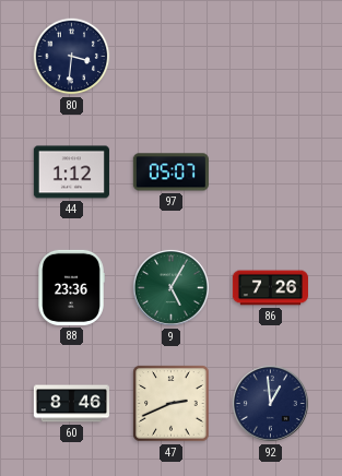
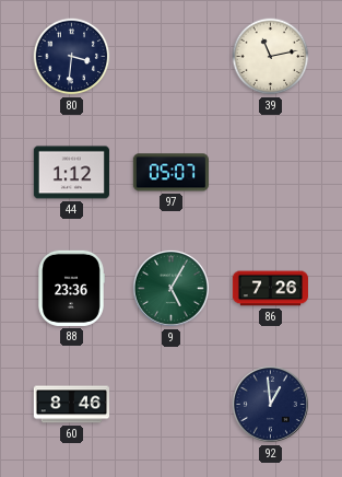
39: none -> 11:13 (271, 57)
47: 2:41 -> none (172, 404)
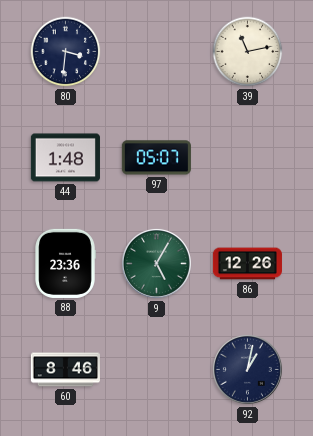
44: 1:12 -> 1:48 (65, 158)
86: 7:26 -> 12:26 (247, 264)
92: 12:59 -> 1:02 (247, 369)
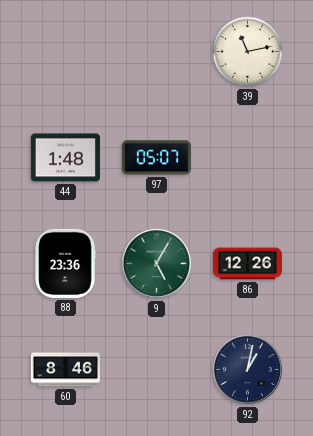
80: 3:31 -> none (66, 52)
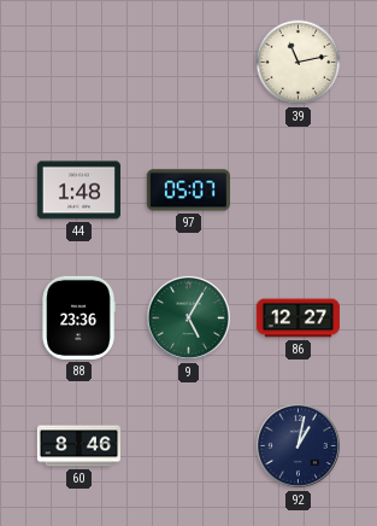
86: 12:26 -> 12:27 (298, 318)
